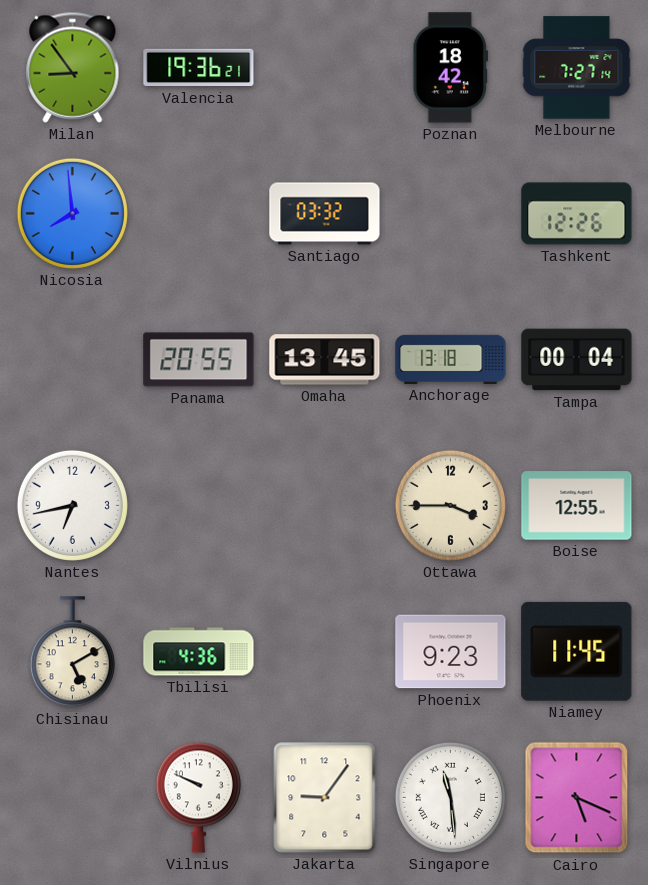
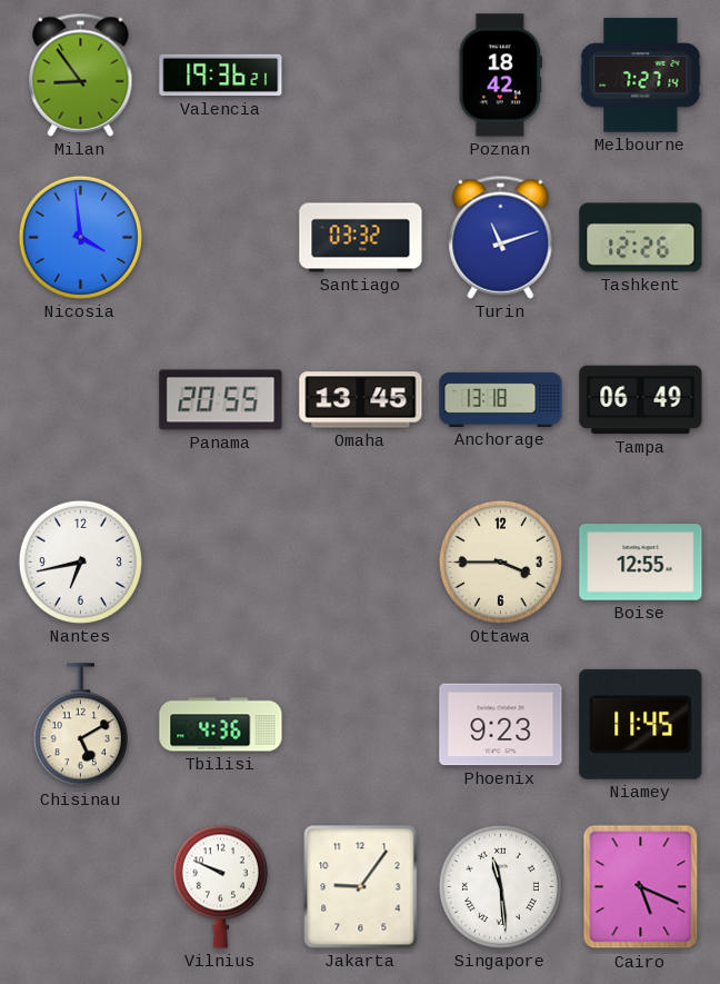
Nicosia: 7:59 -> 3:59 (80, 237)
Turin: none -> 11:12 (501, 237)
Tampa: 00:04 -> 06:49 (641, 400)
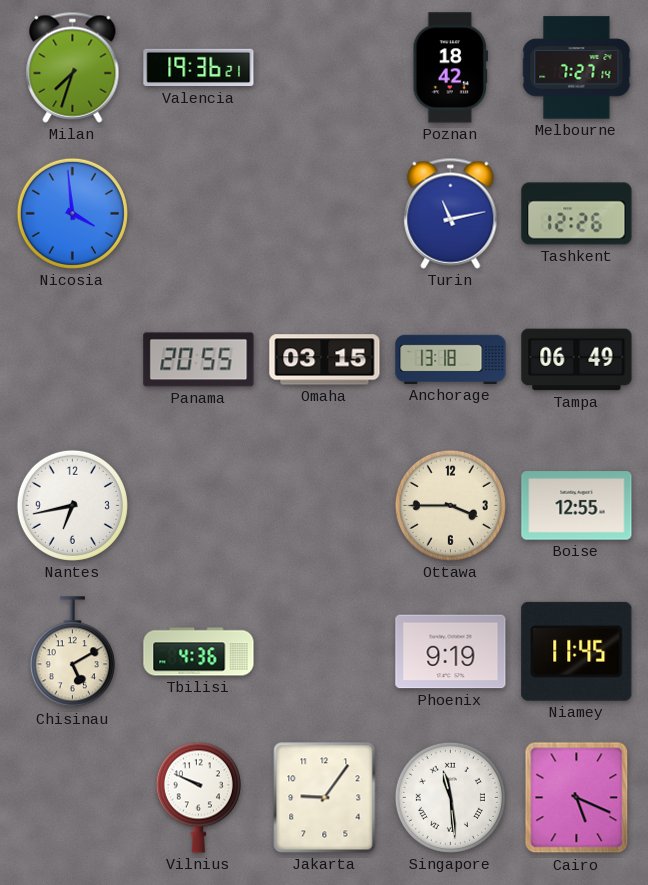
Milan: 8:54 -> 7:33 (73, 67)
Santiago: 03:32 -> none (361, 238)
Turin: 11:12 -> 11:13 (451, 213)
Omaha: 13:45 -> 03:15 (325, 360)
Phoenix: 9:23 -> 9:19 (451, 652)
